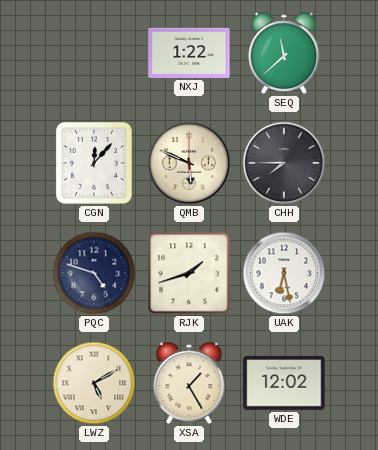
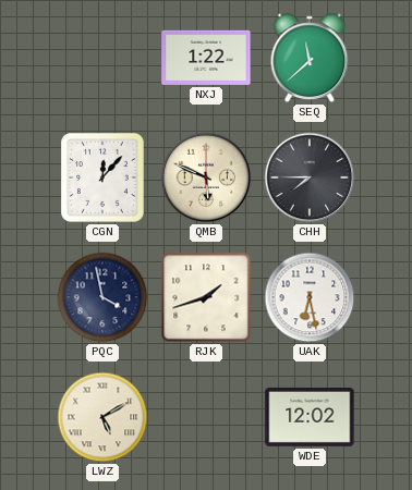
PQC: 4:48 -> 3:58 (102, 297)
XSA: 1:25 -> none (189, 383)
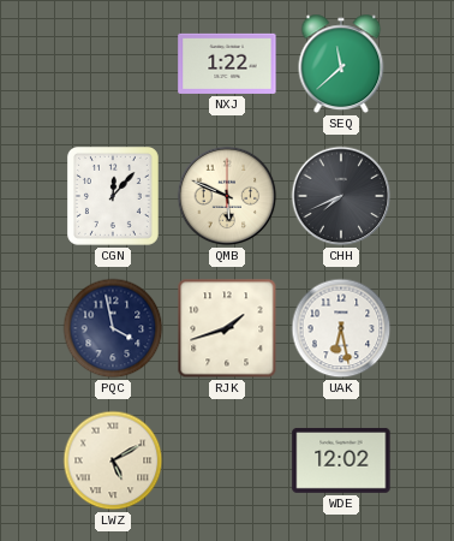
CHH: 7:45 -> 7:41 (341, 196)
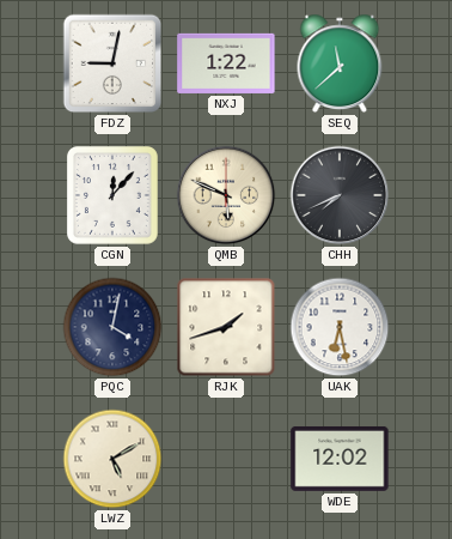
FDZ: none -> 9:02 (112, 63)
PQC: 3:58 -> 4:02 (112, 327)
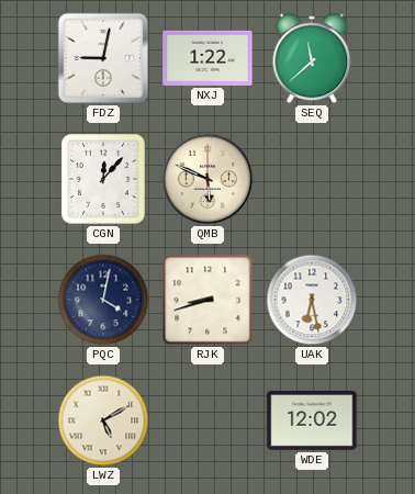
CHH: 7:41 -> none (340, 195)
RJK: 1:42 -> 8:42 (207, 300)
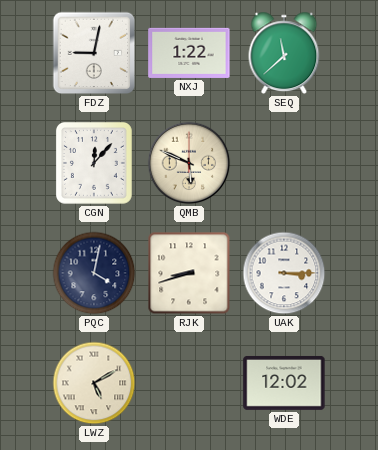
UAK: 6:28 -> 3:15 (284, 273)
